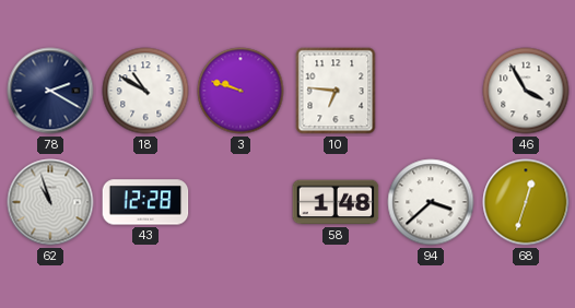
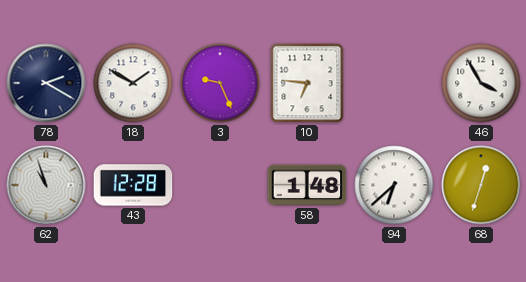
18: 10:50 -> 1:50 (133, 83)
3: 9:48 -> 9:26 (220, 83)
94: 3:38 -> 6:38 (394, 185)
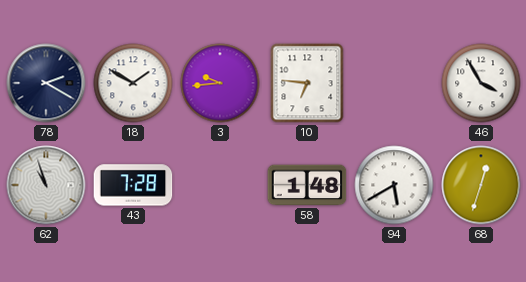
3: 9:26 -> 9:44 (220, 83)
43: 12:28 -> 7:28 (133, 185)
94: 6:38 -> 5:40 (394, 185)
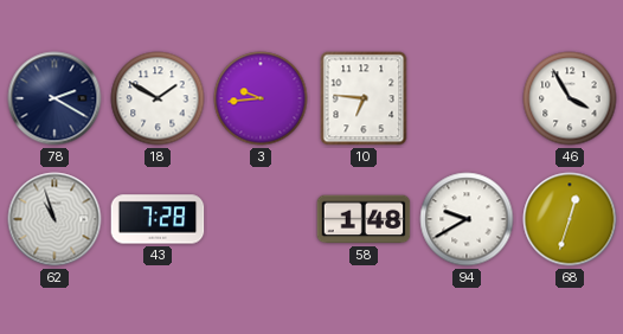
94: 5:40 -> 9:40 (467, 219)
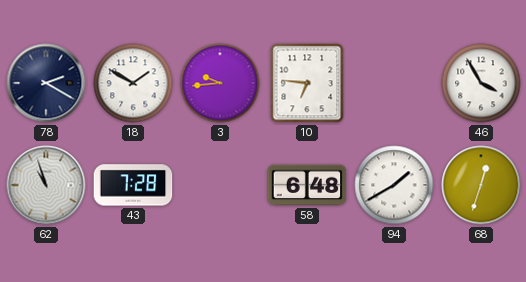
58: 1:48 -> 6:48 (307, 185)
94: 9:40 -> 1:40 (394, 185)
